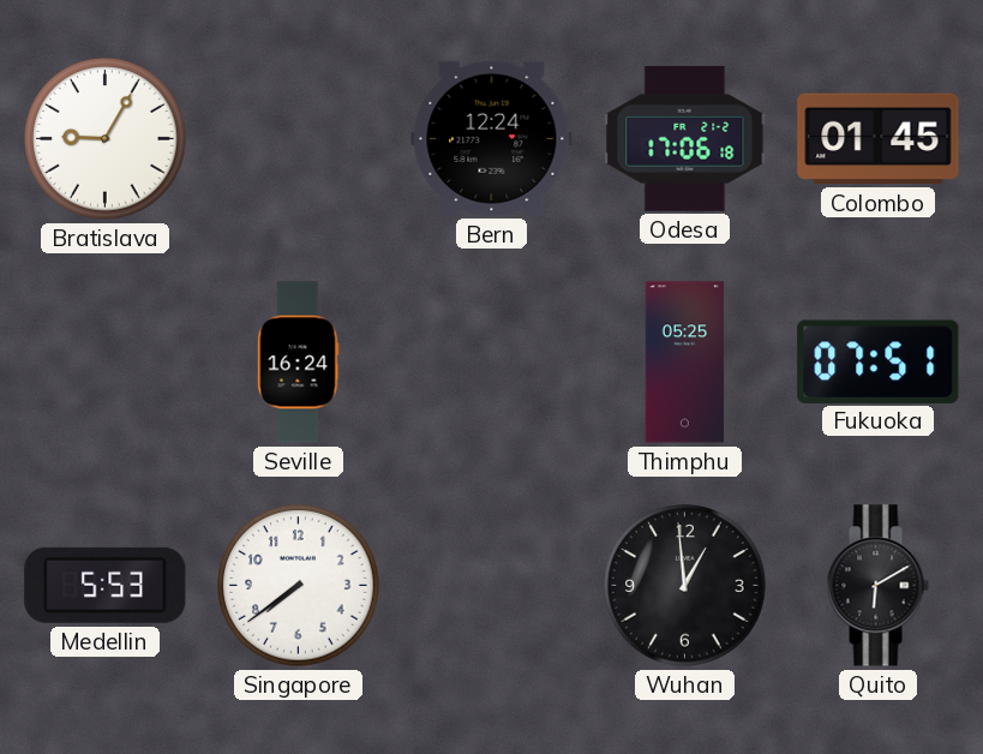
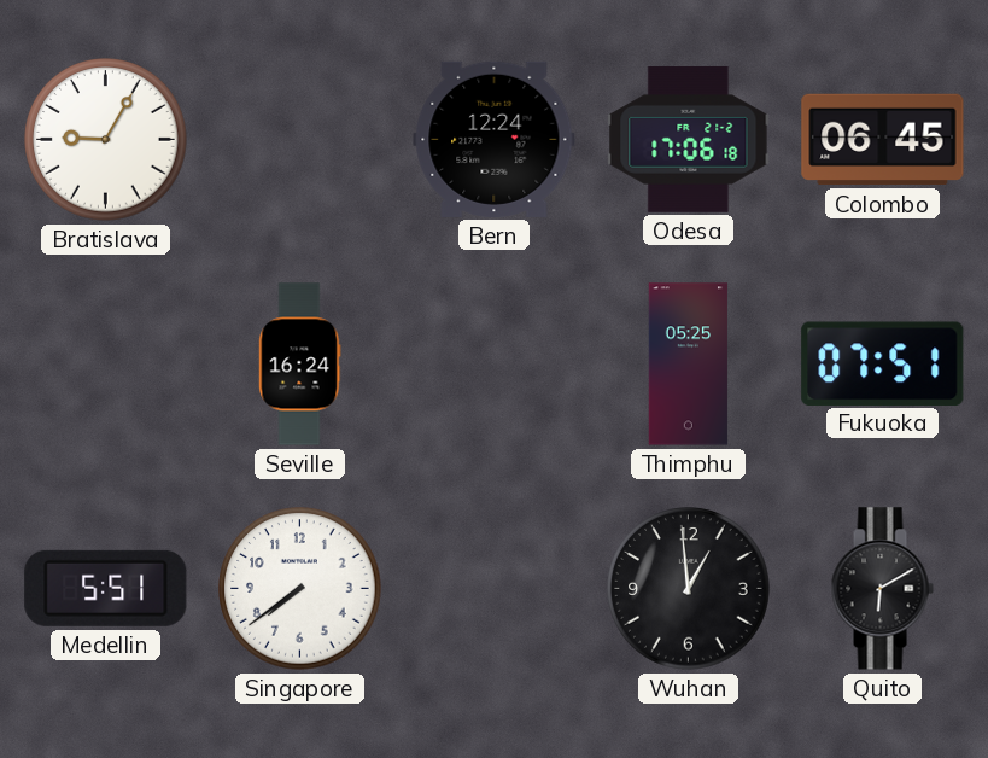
Colombo: 01:45 -> 06:45 (883, 140)
Medellin: 5:53 -> 5:51 (106, 588)
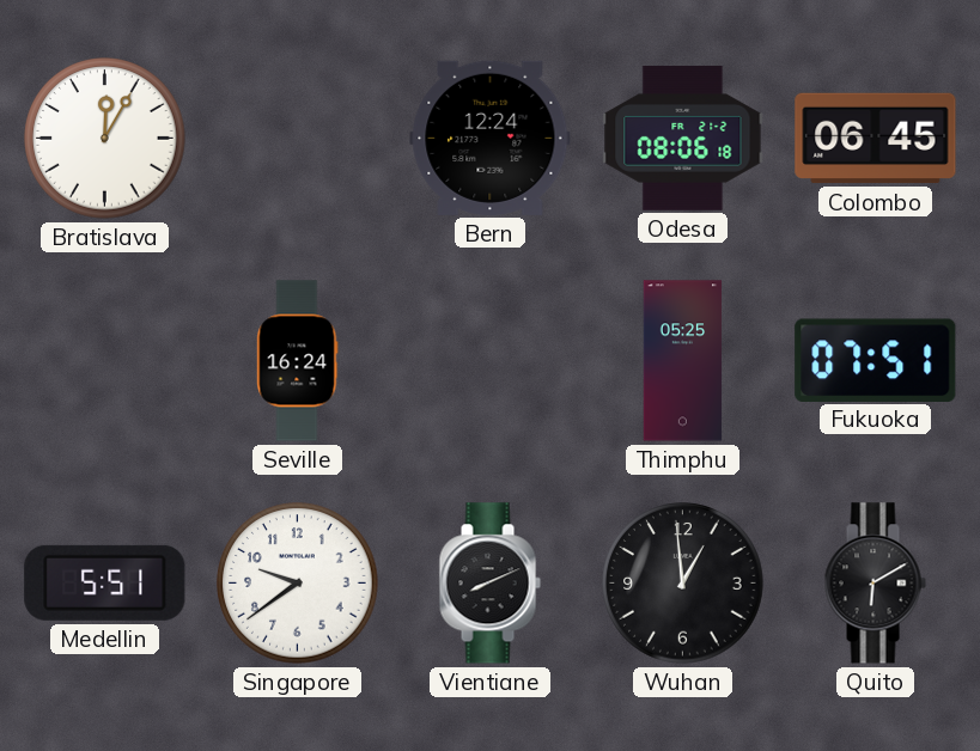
Bratislava: 9:05 -> 12:05 (105, 139)
Odesa: 17:06 -> 08:06 (683, 138)
Singapore: 7:39 -> 9:39 (298, 584)
Vientiane: none -> 8:11 (489, 584)
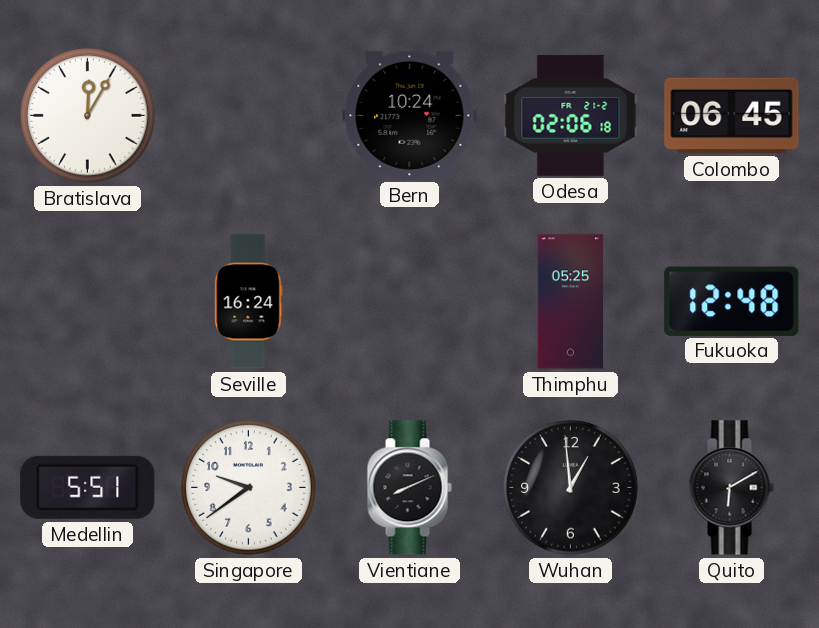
Bern: 12:24 -> 10:24 (410, 115)
Odesa: 08:06 -> 02:06 (571, 115)
Fukuoka: 07:51 -> 12:48 (732, 301)
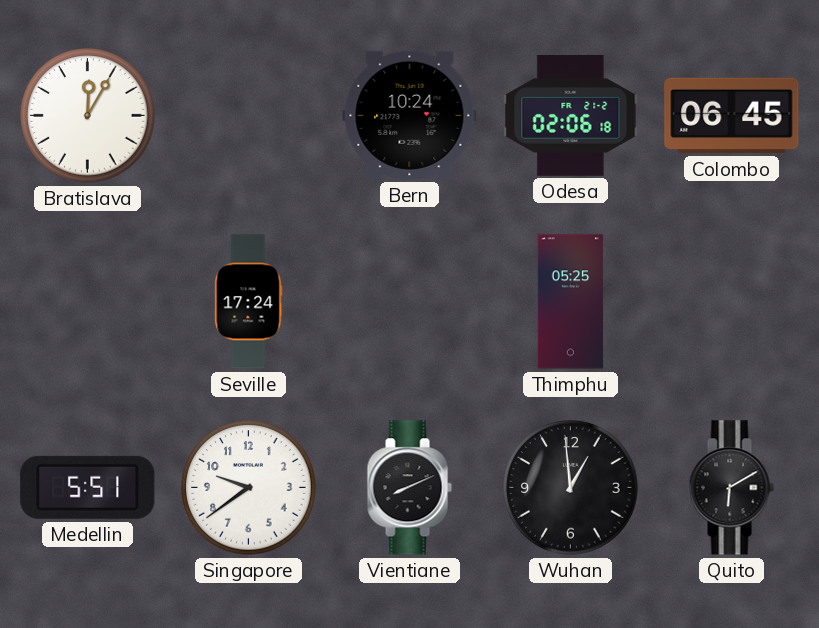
Seville: 16:24 -> 17:24 (249, 302)
Fukuoka: 12:48 -> none (732, 301)
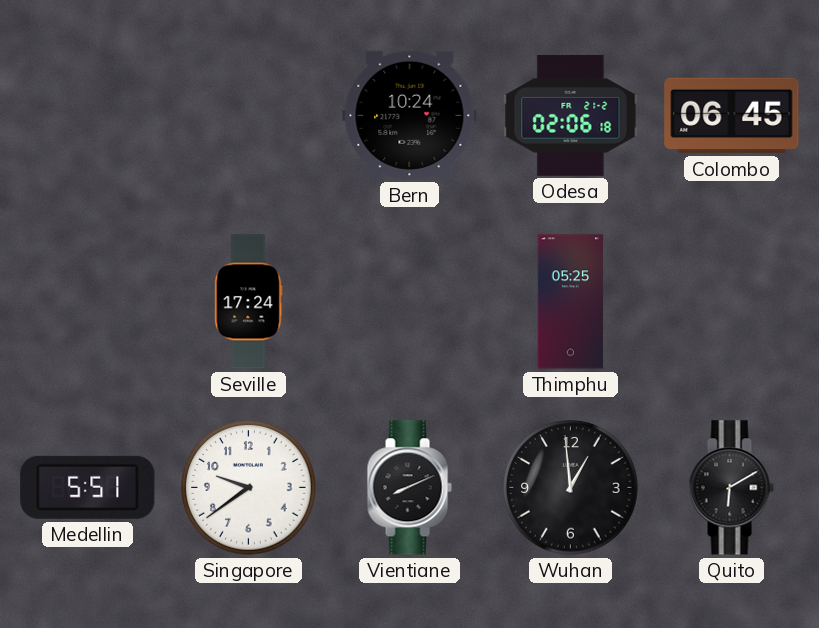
Bratislava: 12:05 -> none (88, 116)
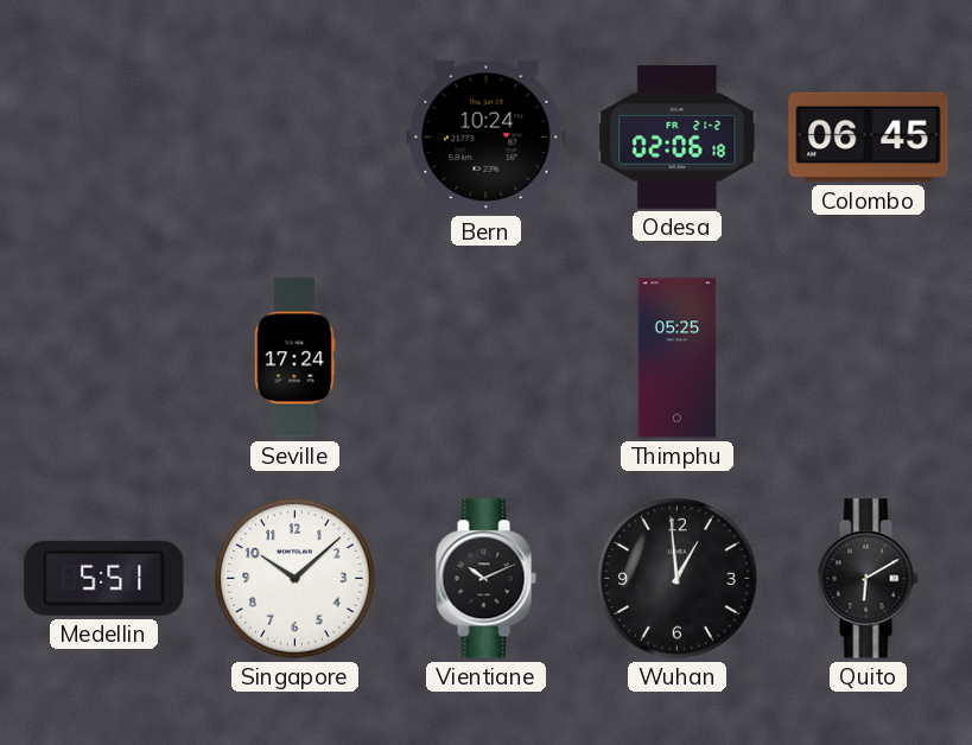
Singapore: 9:39 -> 10:08 (296, 579)
Vientiane: 8:11 -> 10:11 (485, 579)
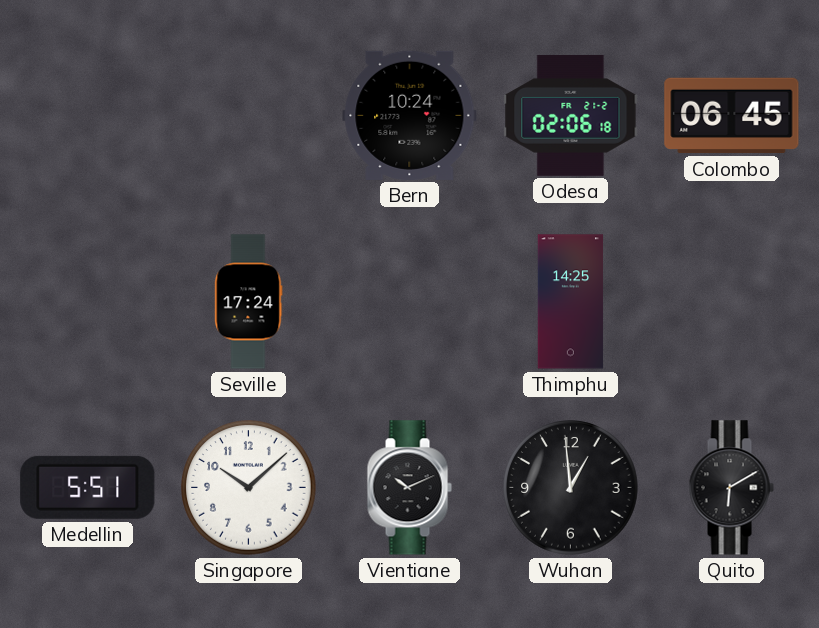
Thimphu: 05:25 -> 14:25 (571, 302)
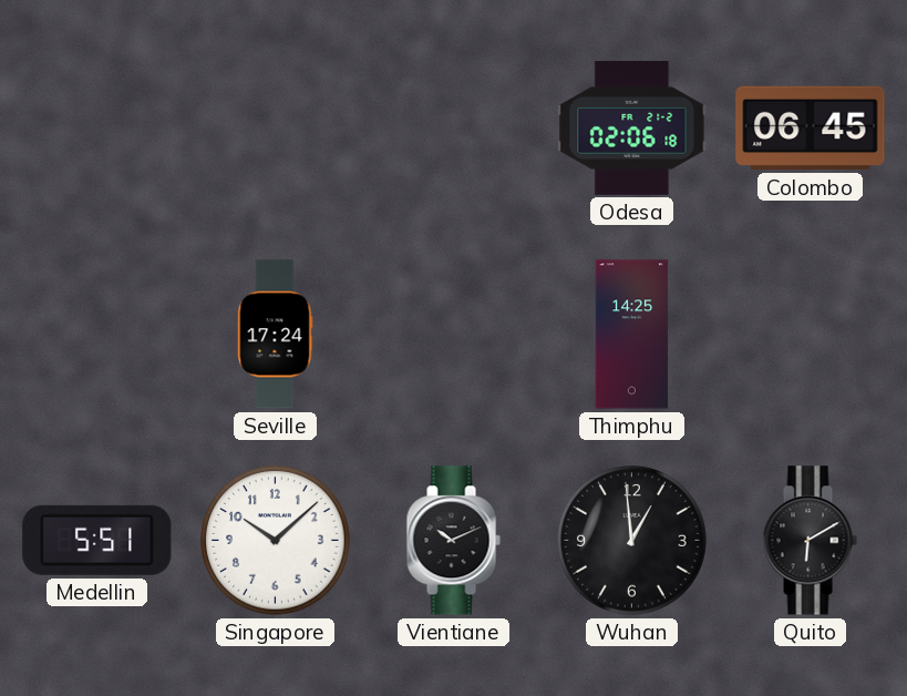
Bern: 10:24 -> none (410, 115)
